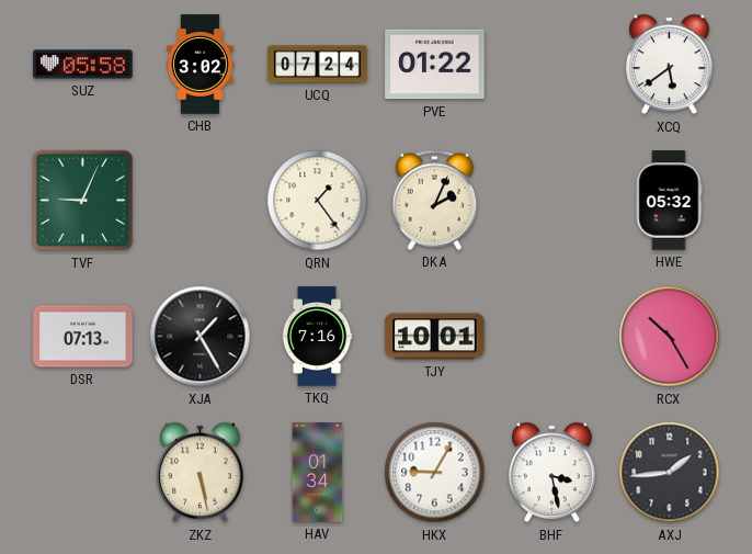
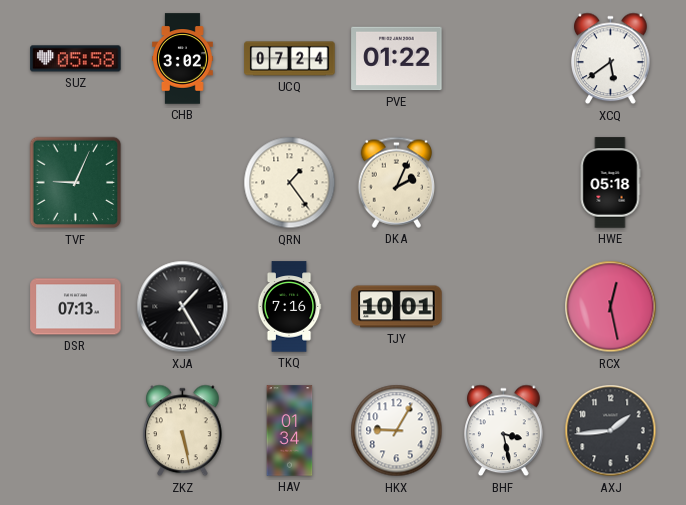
HWE: 05:32 -> 05:18 (610, 183)
RCX: 10:25 -> 12:28 (611, 307)
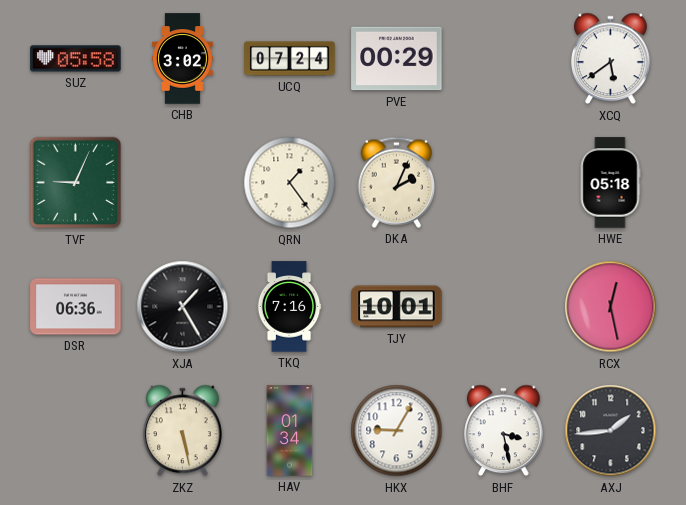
PVE: 01:22 -> 00:29 (397, 59)
DSR: 07:13 -> 06:36 (76, 307)
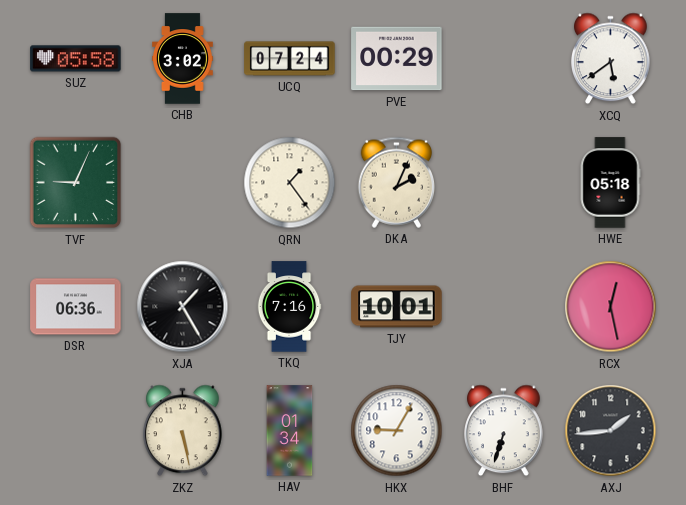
BHF: 3:28 -> 6:33 (504, 431)
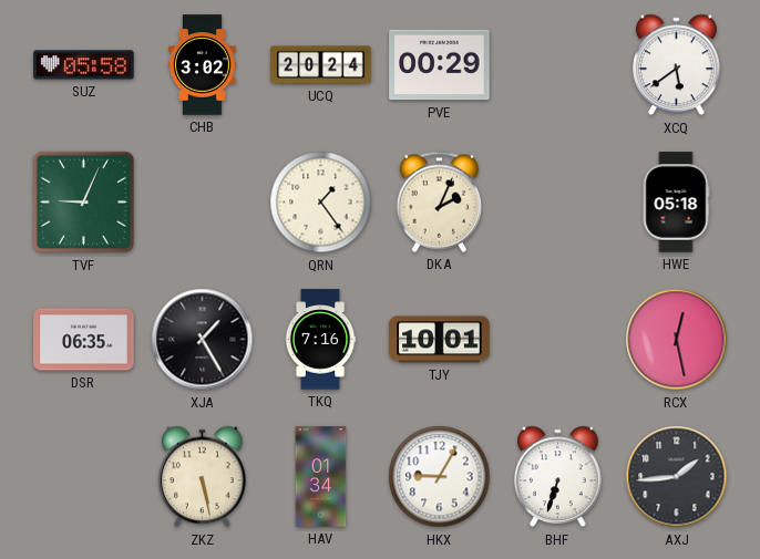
UCQ: 07:24 -> 20:24 (321, 65)
DSR: 06:36 -> 06:35 (84, 340)
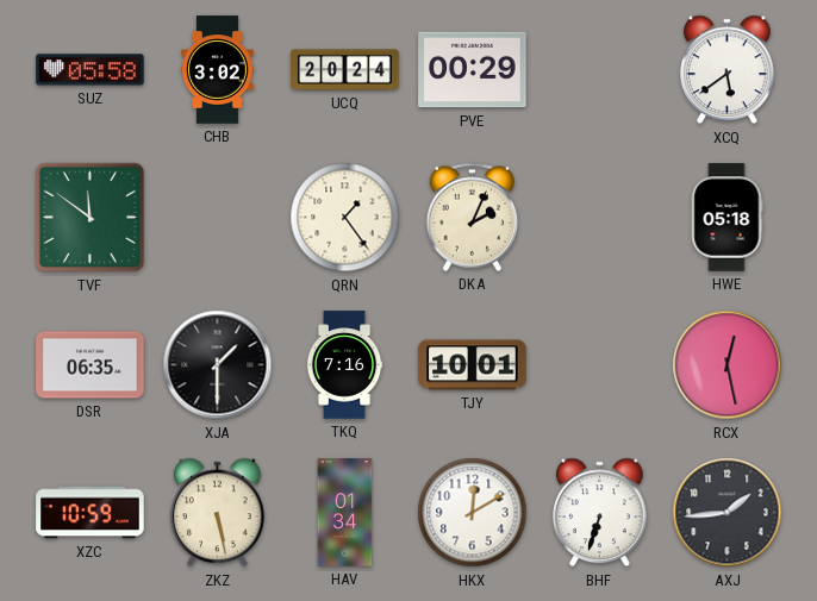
TVF: 9:04 -> 11:51 (91, 218)
XJA: 1:25 -> 1:30 (218, 365)
XZC: none -> 10:59 (91, 513)
HKX: 9:05 -> 12:10 (473, 513)
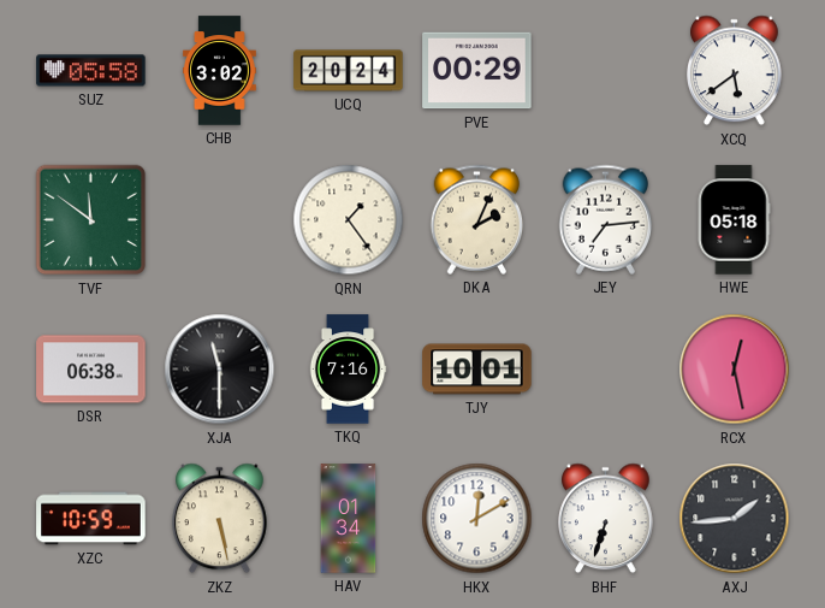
JEY: none -> 7:14 (606, 219)
DSR: 06:35 -> 06:38 (91, 370)
XJA: 1:30 -> 11:30 (220, 370)
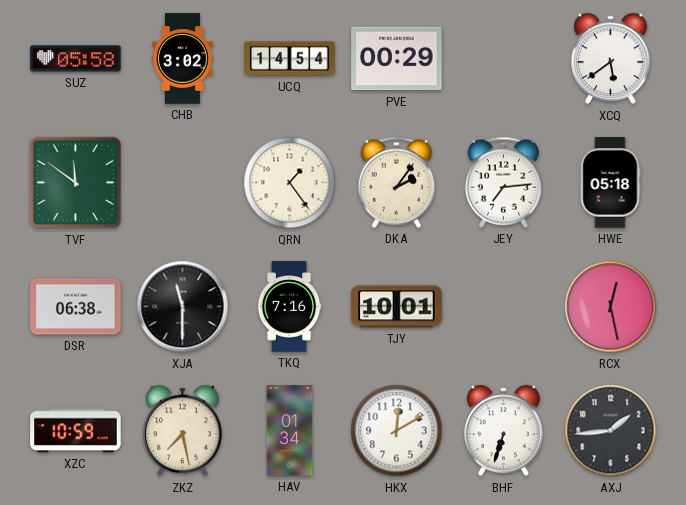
UCQ: 20:24 -> 14:54 (290, 59)
DKA: 2:04 -> 2:06 (397, 182)
ZKZ: 5:28 -> 7:28 (183, 431)
